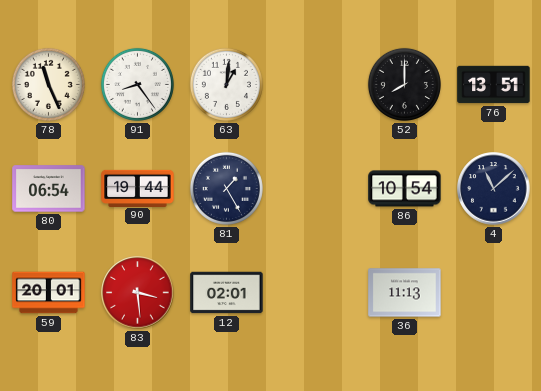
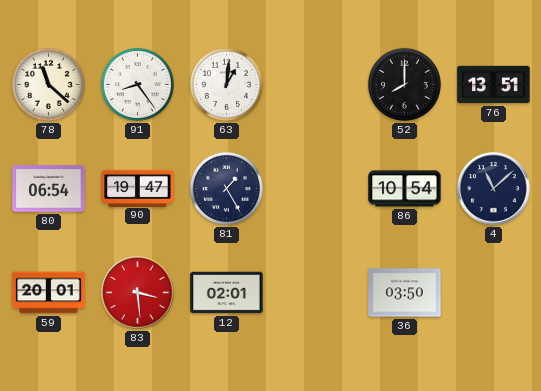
78: 11:26 -> 11:22 (48, 84)
90: 19:44 -> 19:47 (138, 188)
36: 11:13 -> 03:50 (405, 293)
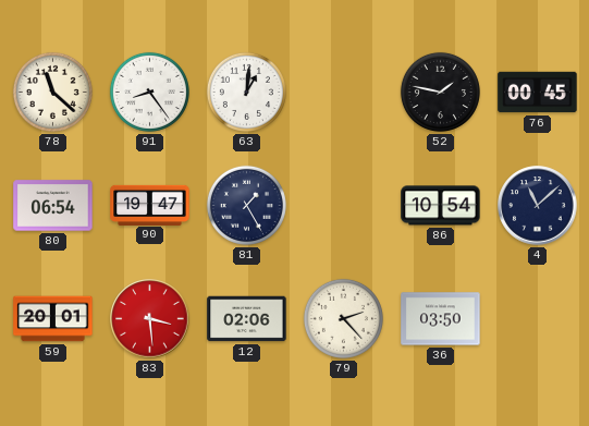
52: 8:00 -> 1:47 (440, 92)
76: 13:51 -> 00:45 (538, 93)
12: 02:01 -> 02:06 (247, 319)
79: none -> 2:23 (343, 318)
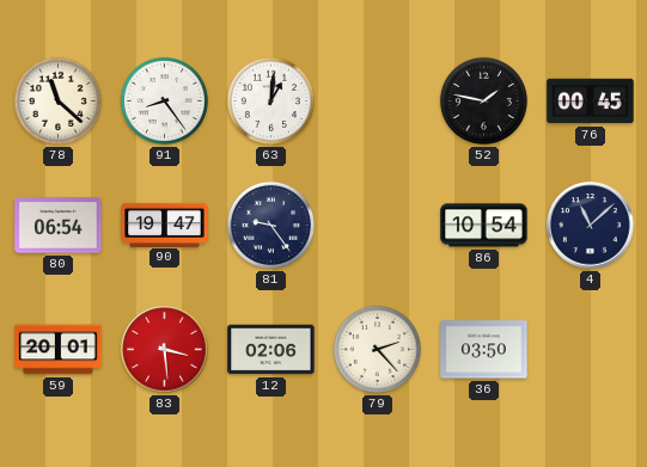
81: 1:25 -> 9:24 (270, 225)
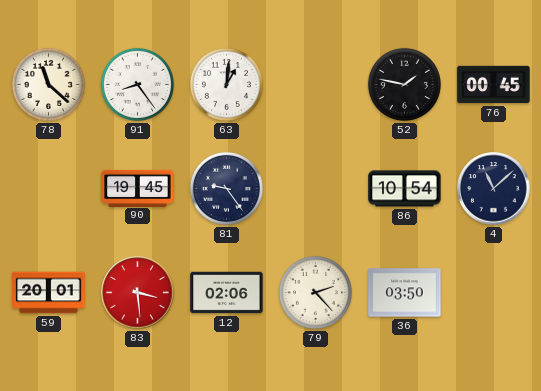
80: 06:54 -> none (59, 226)
90: 19:47 -> 19:45 (138, 188)
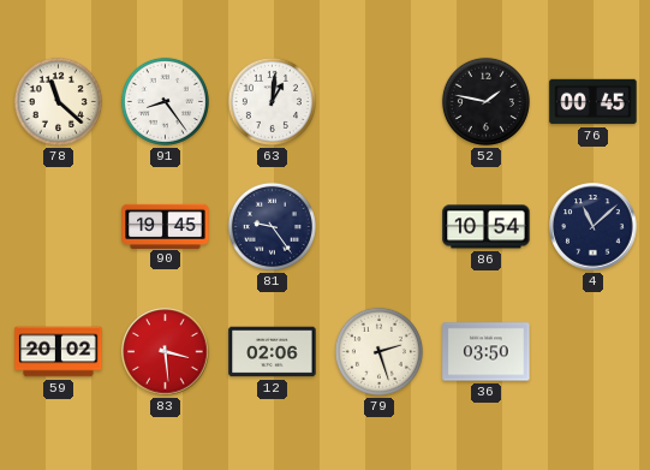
59: 20:01 -> 20:02 (59, 352)
79: 2:23 -> 2:27 (378, 351)
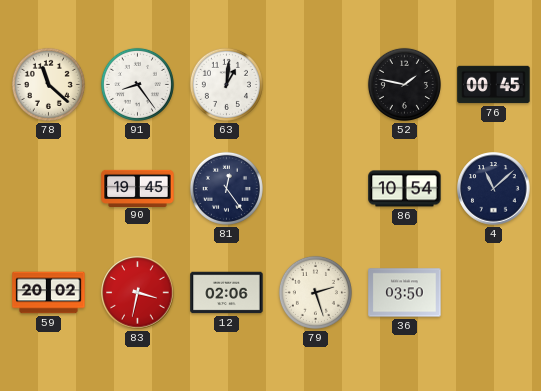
81: 9:24 -> 12:24 (226, 188)
83: 3:29 -> 3:32 (138, 293)
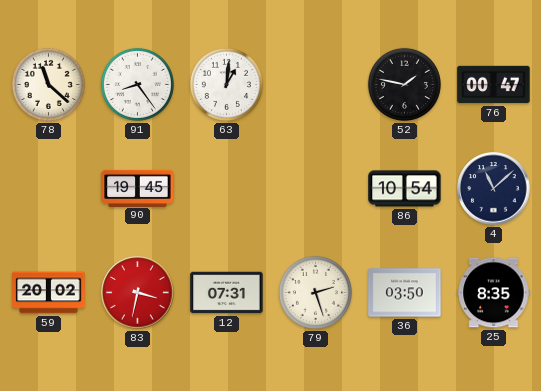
76: 00:45 -> 00:47 (494, 85)
81: 12:24 -> none (226, 188)
12: 02:06 -> 07:31 (227, 293)
25: none -> 8:35 (494, 293)
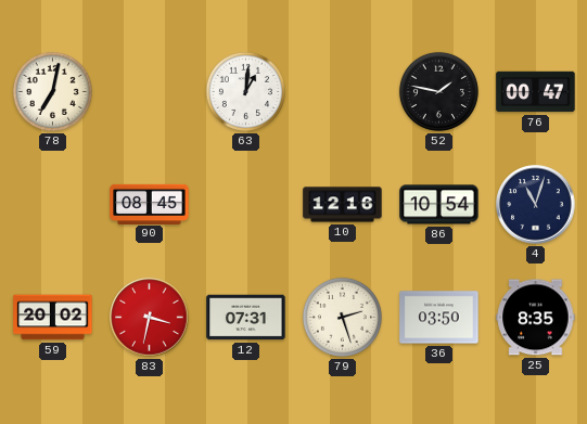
78: 11:22 -> 7:02 (52, 91)
91: 8:24 -> none (137, 84)
90: 19:45 -> 08:45 (150, 204)
10: none -> 12:16 (343, 205)
4: 11:08 -> 11:03 (536, 205)
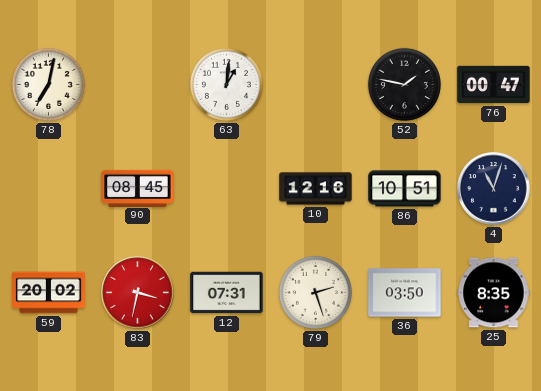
86: 10:54 -> 10:51 (405, 189)
